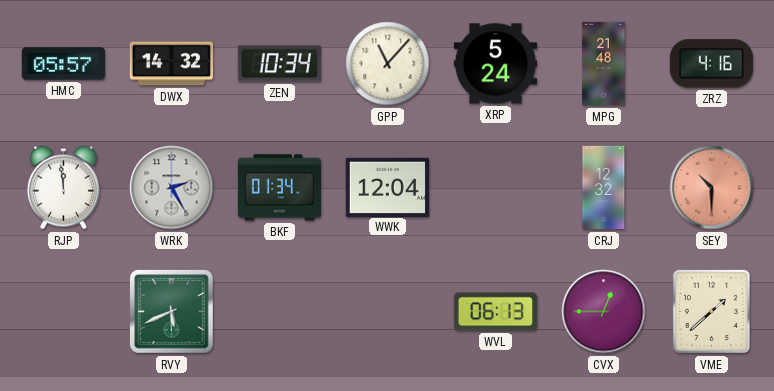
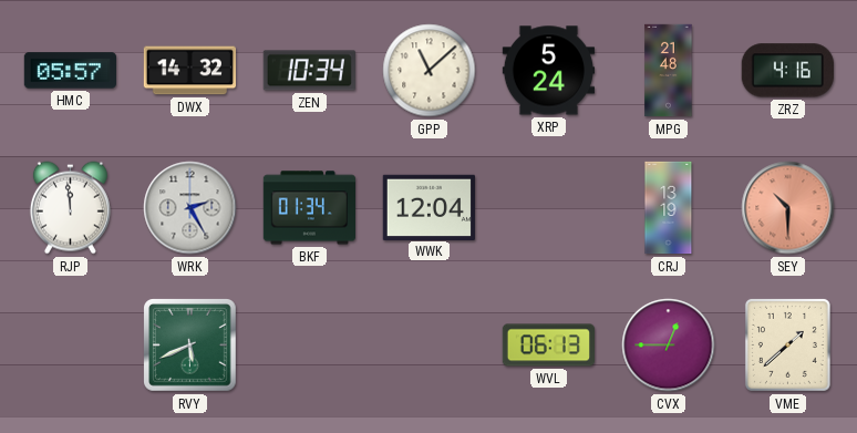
GPP: 11:07 -> 11:08 (430, 71)
CRJ: 12:32 -> 13:19 (669, 208)
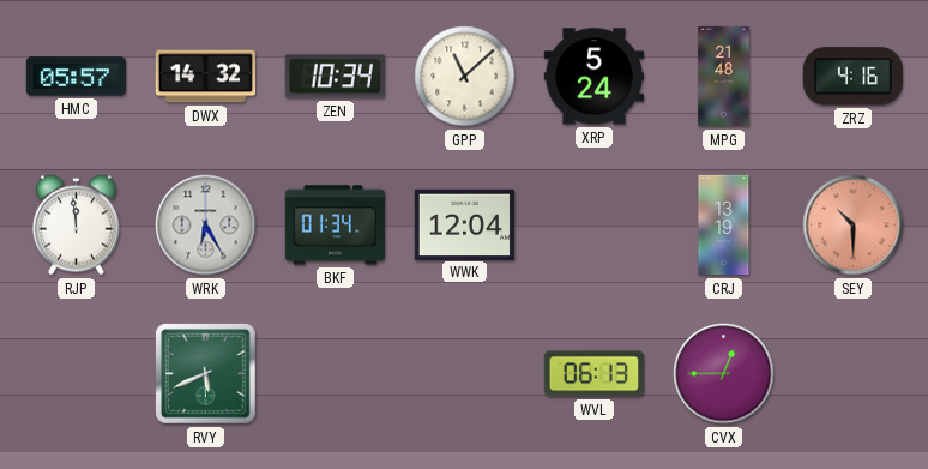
WRK: 2:25 -> 6:25 (206, 226)
VME: 1:38 -> none (787, 344)
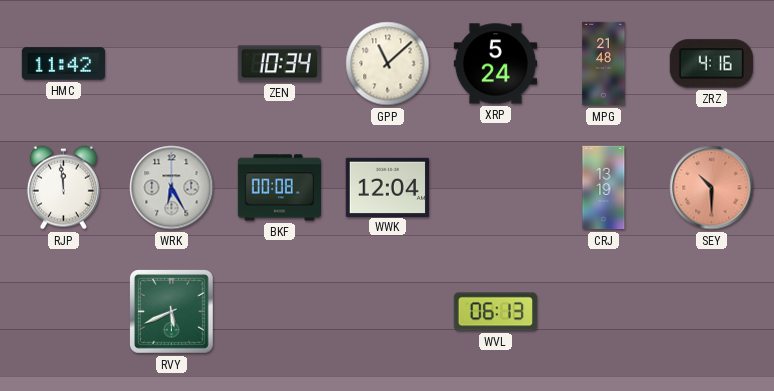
HMC: 05:57 -> 11:42 (63, 64)
DWX: 14:32 -> none (205, 77)
BKF: 01:34 -> 00:08 (279, 188)
CVX: 12:45 -> none (724, 374)
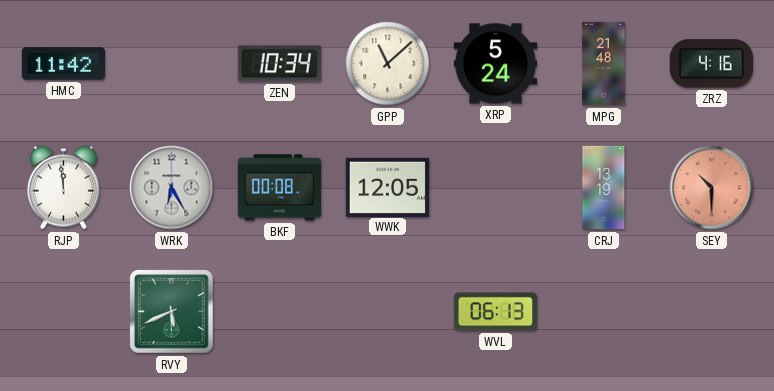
WWK: 12:04 -> 12:05 (387, 187)
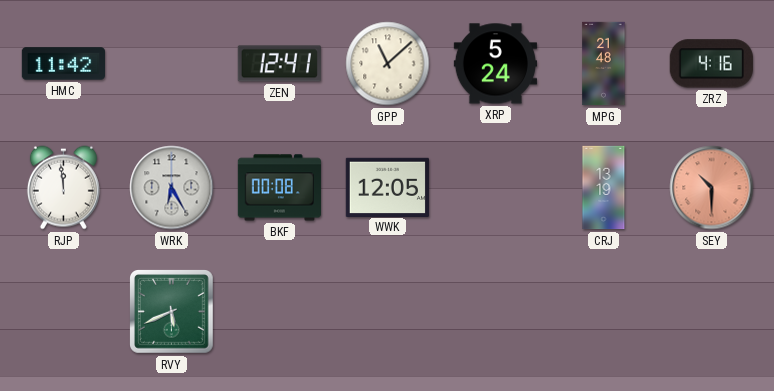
ZEN: 10:34 -> 12:41 (279, 64)
WVL: 06:13 -> none (495, 312)
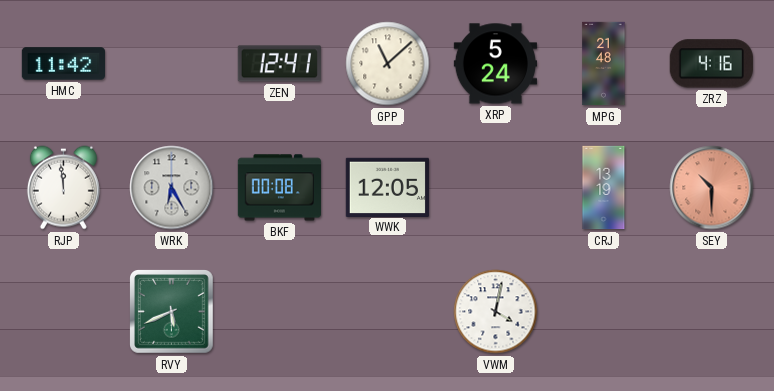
VWM: none -> 4:02 (496, 312)
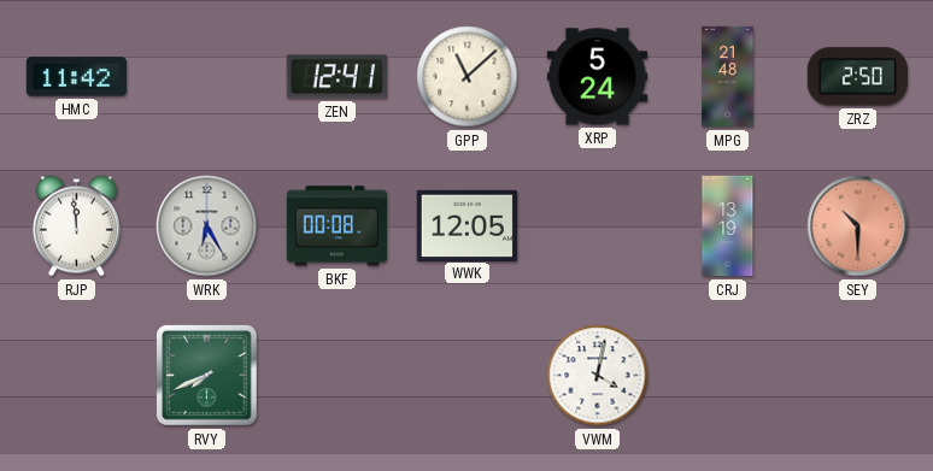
ZRZ: 4:16 -> 2:50 (857, 77)
RVY: 5:41 -> 7:41 (207, 376)
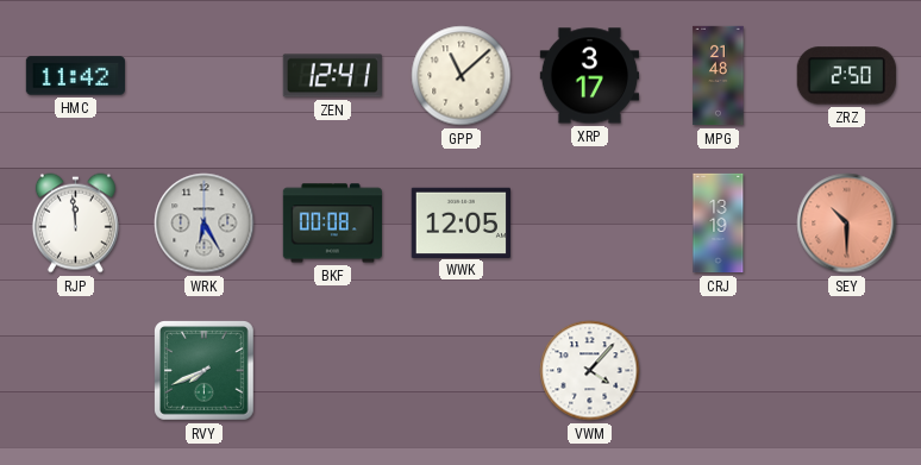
XRP: 5:24 -> 3:17 (589, 76)
VWM: 4:02 -> 4:07 (590, 371)
